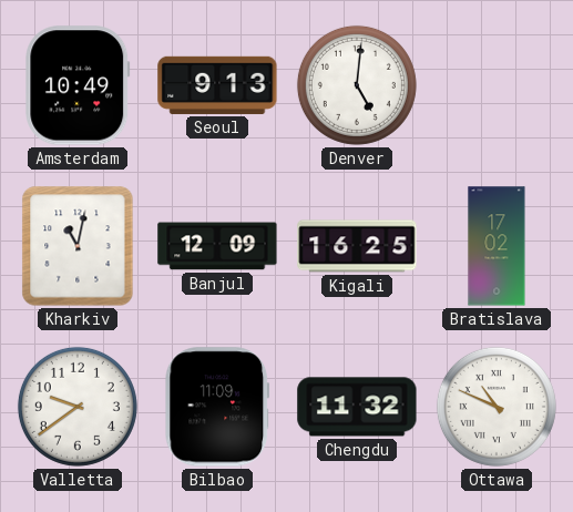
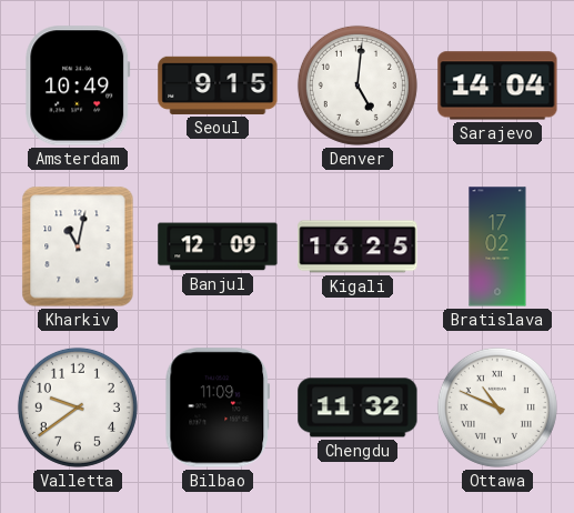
Seoul: 9:13 -> 9:15 (218, 85)
Sarajevo: none -> 14:04 (497, 85)
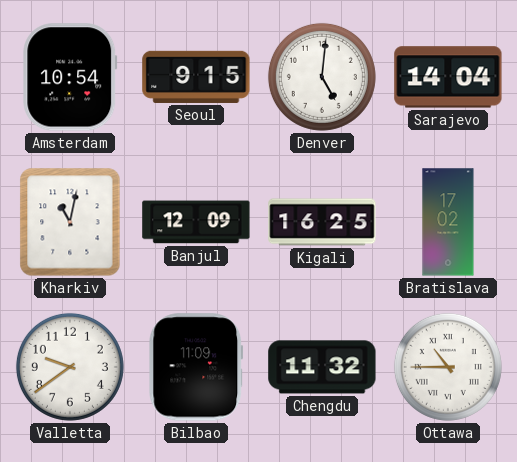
Amsterdam: 10:49 -> 10:54 (70, 77)
Ottawa: 10:49 -> 10:45 (448, 367)
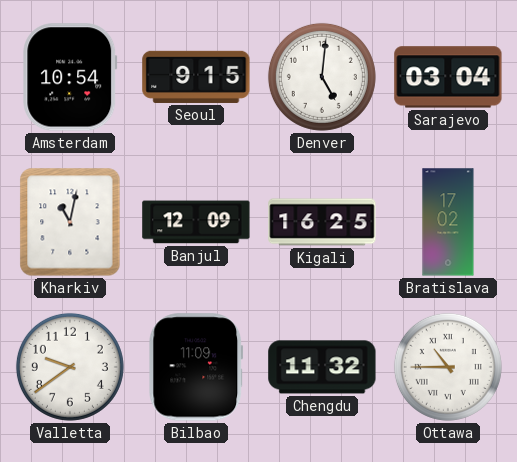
Sarajevo: 14:04 -> 03:04 (448, 77)
